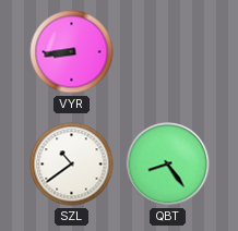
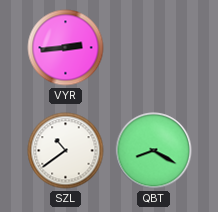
VYR: 8:44 -> 2:44 (66, 48)
QBT: 8:24 -> 8:20 (154, 151)
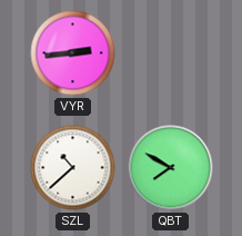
SZL: 10:39 -> 10:38 (73, 168)
QBT: 8:20 -> 7:50 (171, 168)
